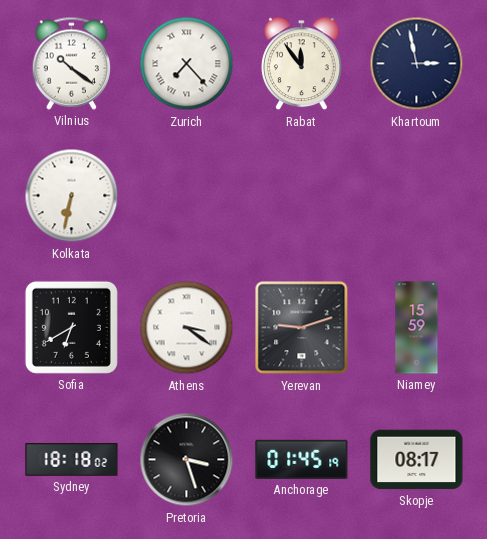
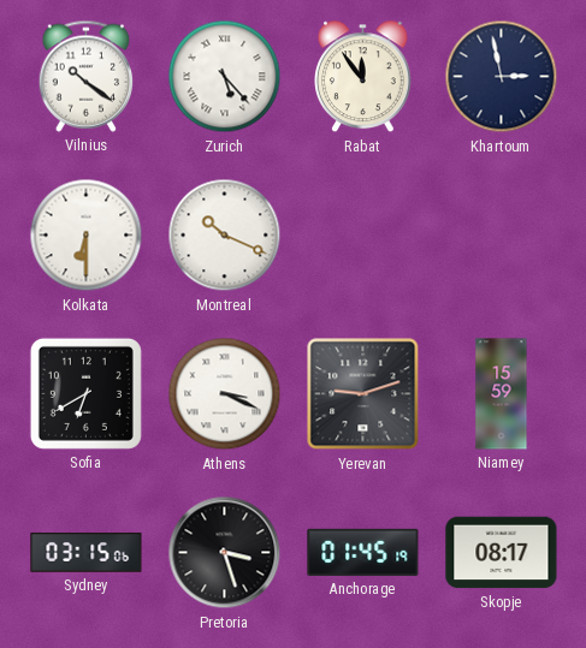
Zurich: 7:23 -> 5:23 (225, 77)
Kolkata: 6:32 -> 6:30 (87, 236)
Montreal: none -> 10:19 (225, 236)
Athens: 3:21 -> 3:19 (225, 394)
Sydney: 18:18 -> 03:15 (87, 553)
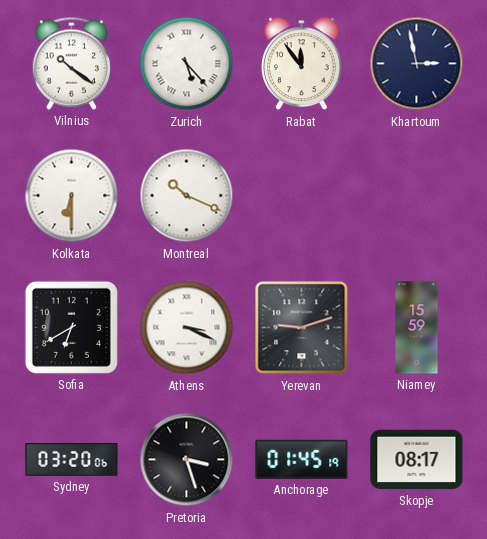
Sydney: 03:15 -> 03:20 (72, 460)
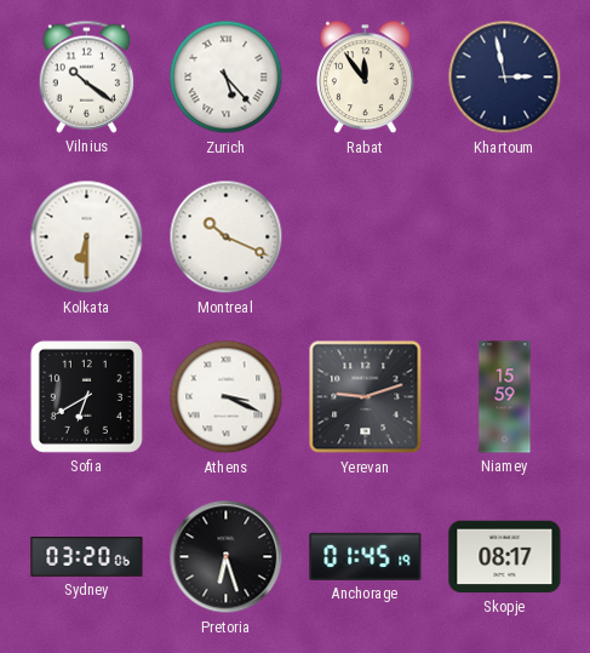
Pretoria: 3:27 -> 6:27 (227, 557)
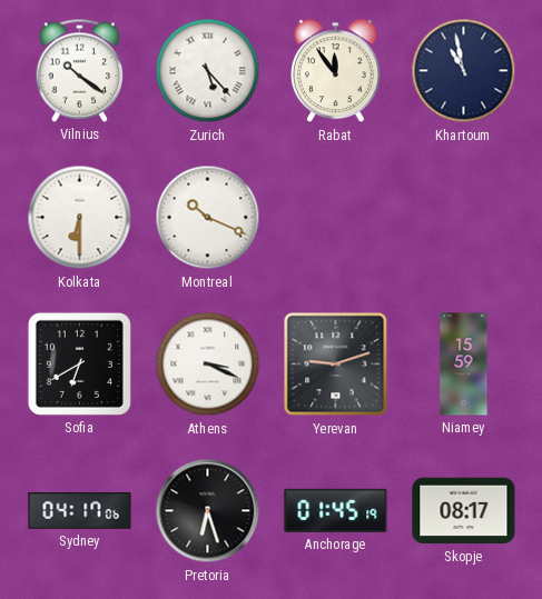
Khartoum: 2:58 -> 10:58 (464, 71)
Sydney: 03:20 -> 04:17 (80, 511)
